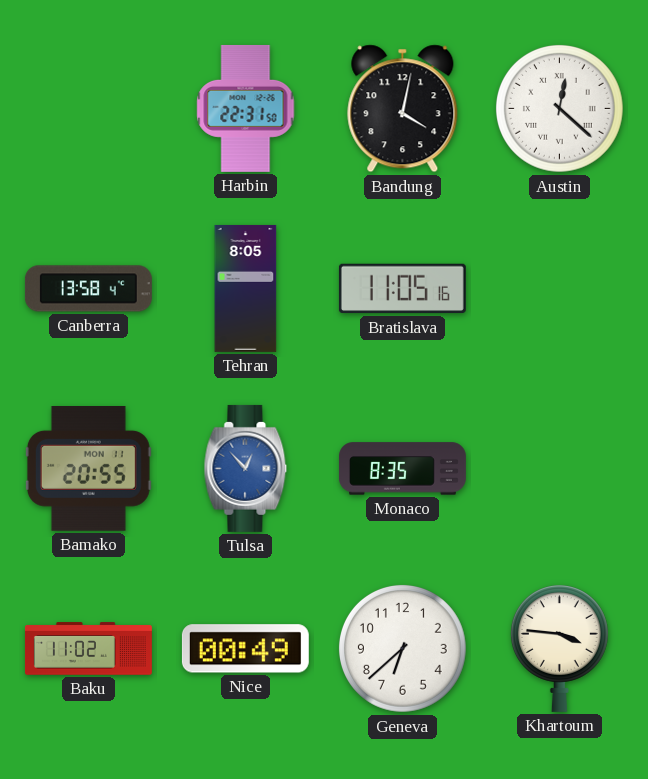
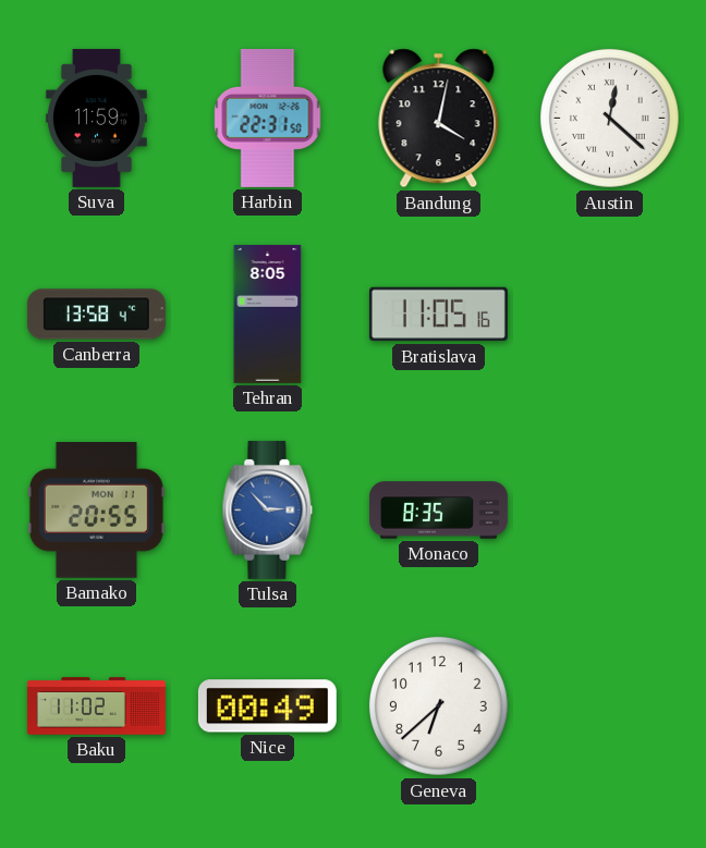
Suva: none -> 11:59 (97, 118)
Tulsa: 12:53 -> 2:53 (268, 509)
Khartoum: 3:46 -> none (559, 648)
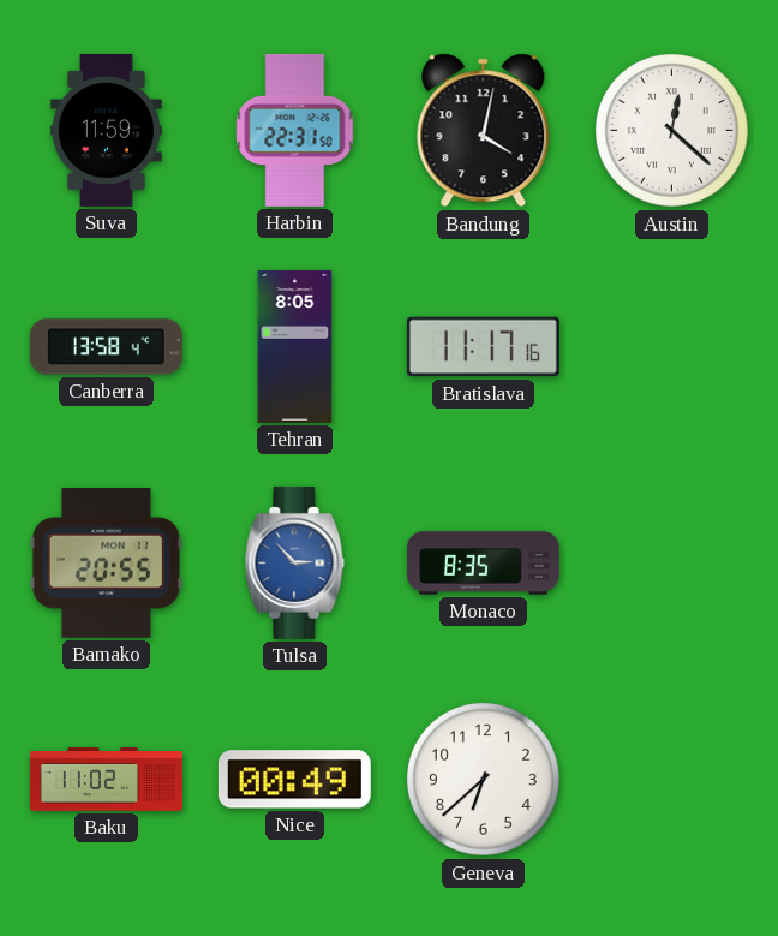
Bratislava: 11:05 -> 11:17 (483, 347)
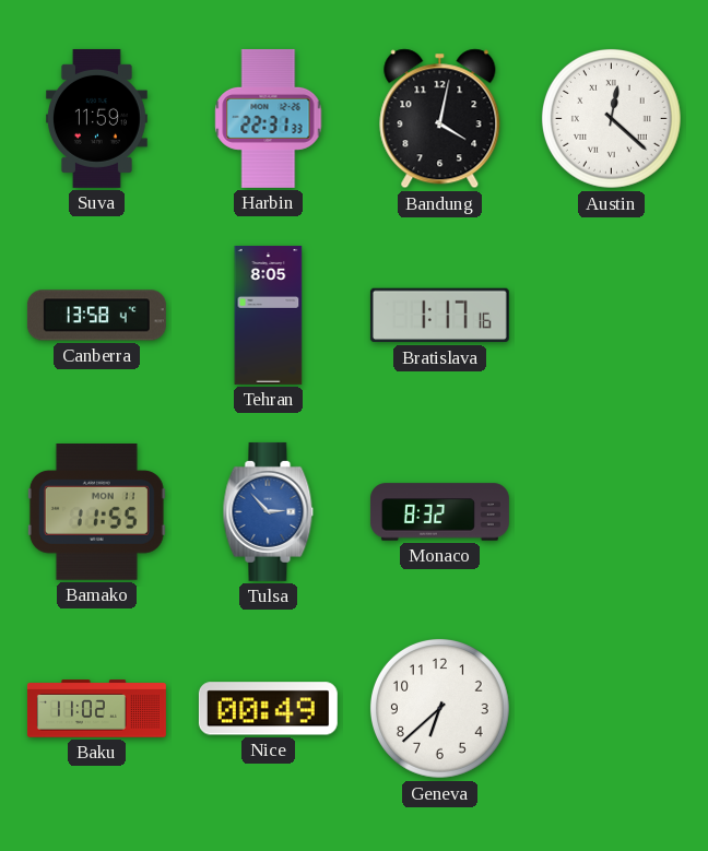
Harbin: 22:31:50 -> 22:31:33 (269, 118)
Bratislava: 11:17 -> 1:17 (439, 316)
Bamako: 20:55 -> 11:55 (96, 512)
Monaco: 8:35 -> 8:32 (439, 512)
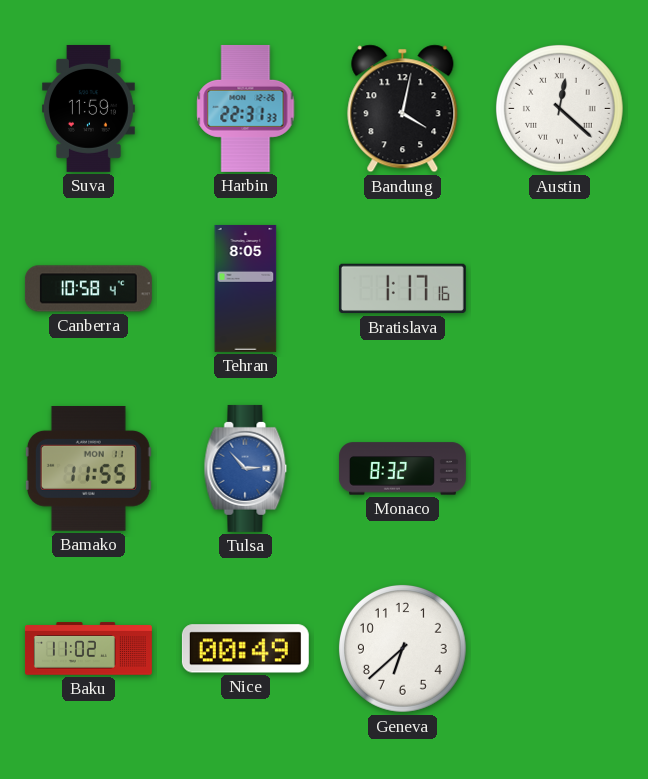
Canberra: 13:58 -> 10:58 (88, 289)
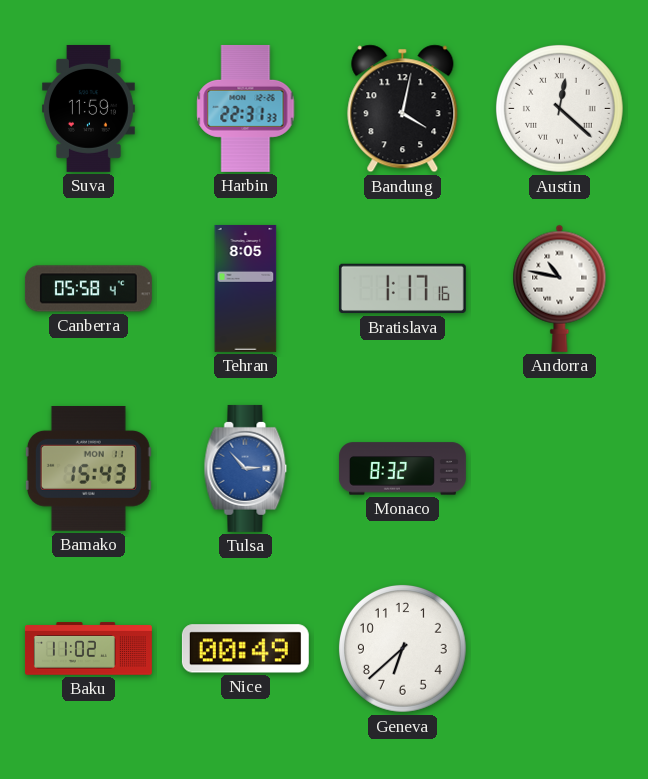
Canberra: 10:58 -> 05:58 (88, 289)
Andorra: none -> 10:47 (560, 288)
Bamako: 11:55 -> 15:43 (88, 469)
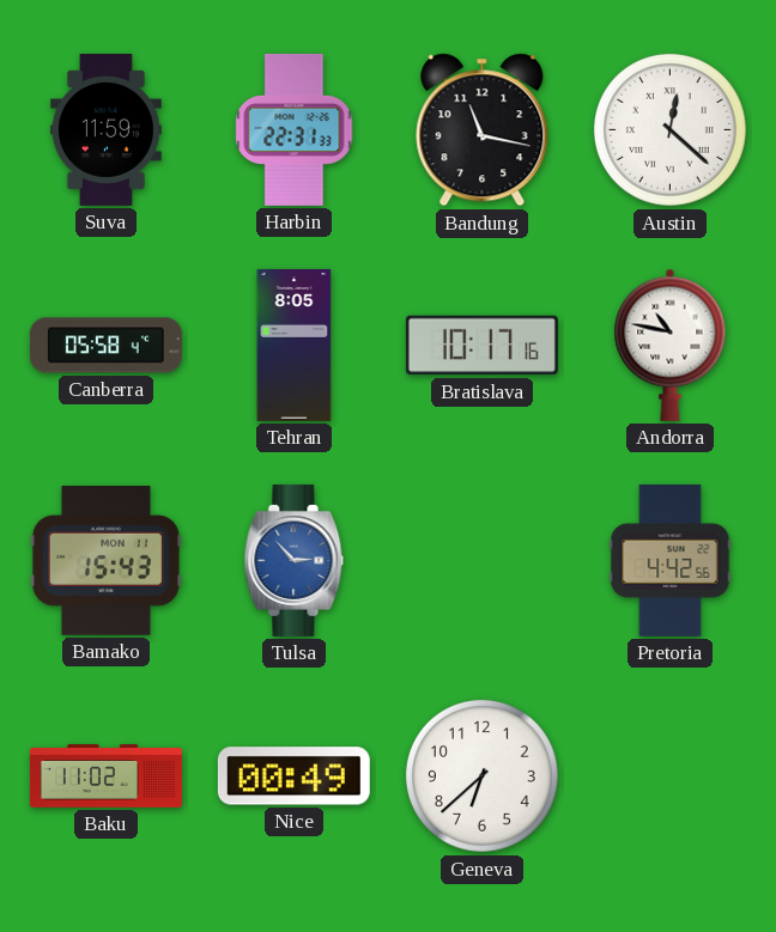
Bandung: 4:02 -> 11:17 (483, 130)
Bratislava: 1:17 -> 10:17 (481, 346)
Monaco: 8:32 -> none (402, 469)
Pretoria: none -> 4:42 (671, 560)
